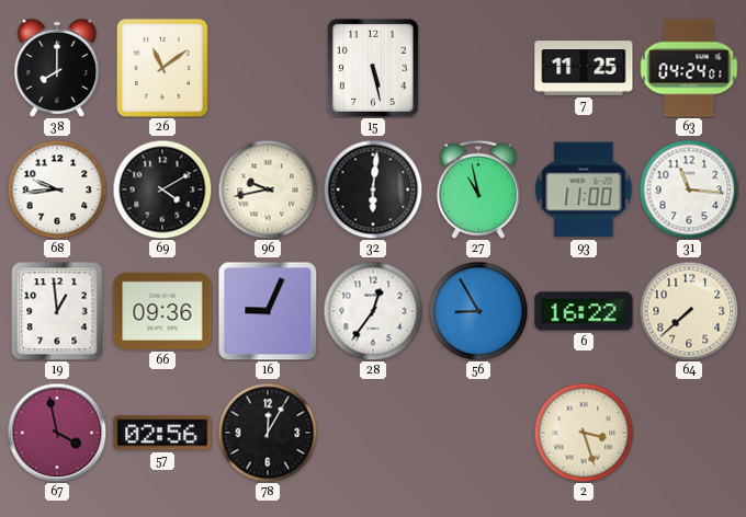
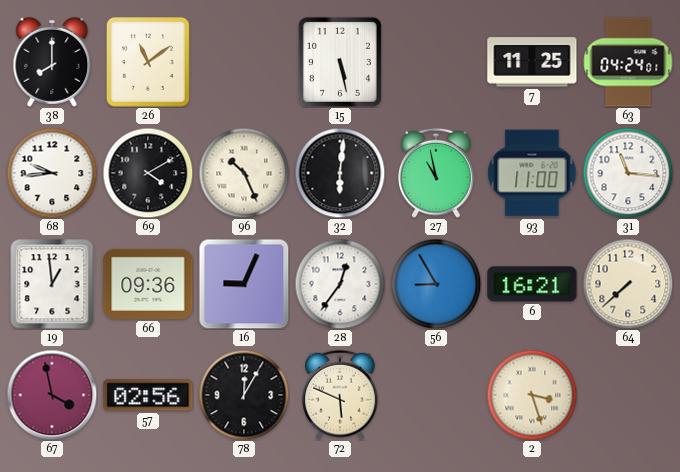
96: 9:43 -> 10:26 (244, 173)
6: 16:22 -> 16:21 (532, 284)
72: none -> 5:49 (340, 395)
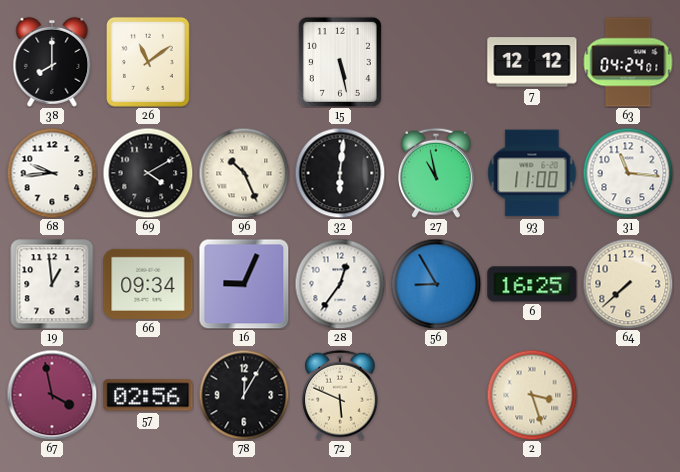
7: 11:25 -> 12:12 (532, 62)
66: 09:36 -> 09:34 (148, 284)
6: 16:21 -> 16:25 (532, 284)
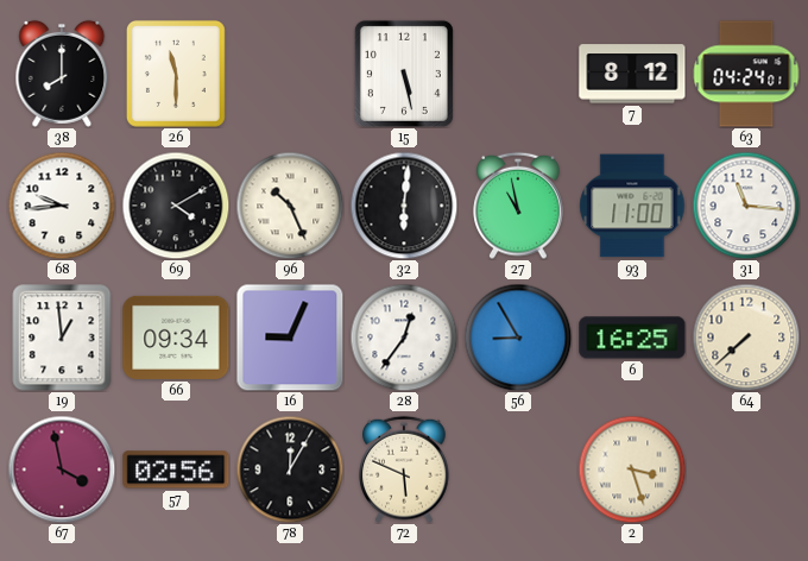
26: 11:09 -> 11:30 (176, 74)
7: 12:12 -> 8:12 (632, 74)
